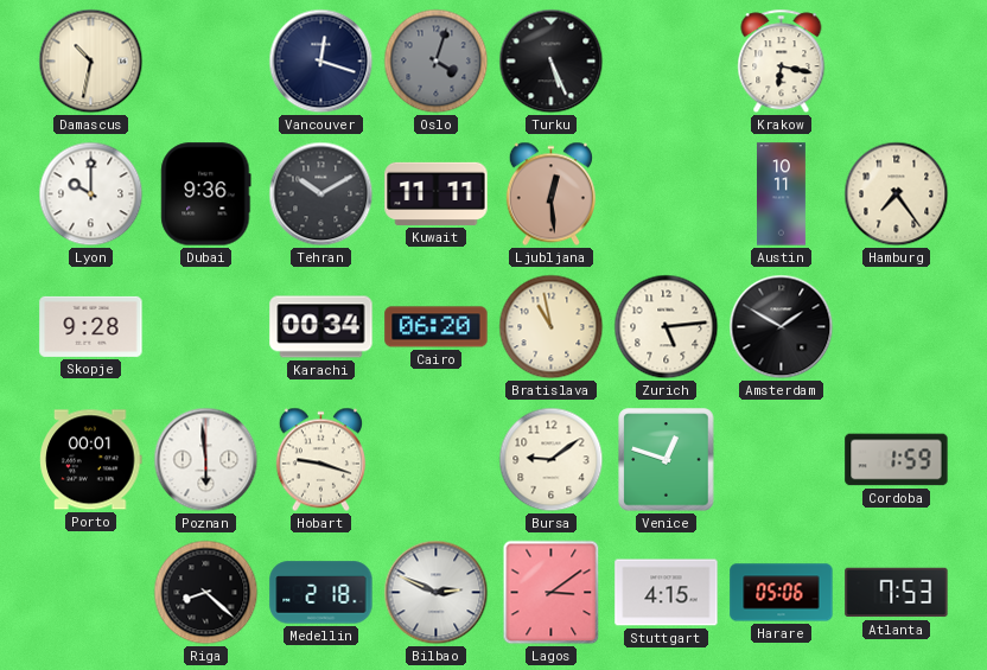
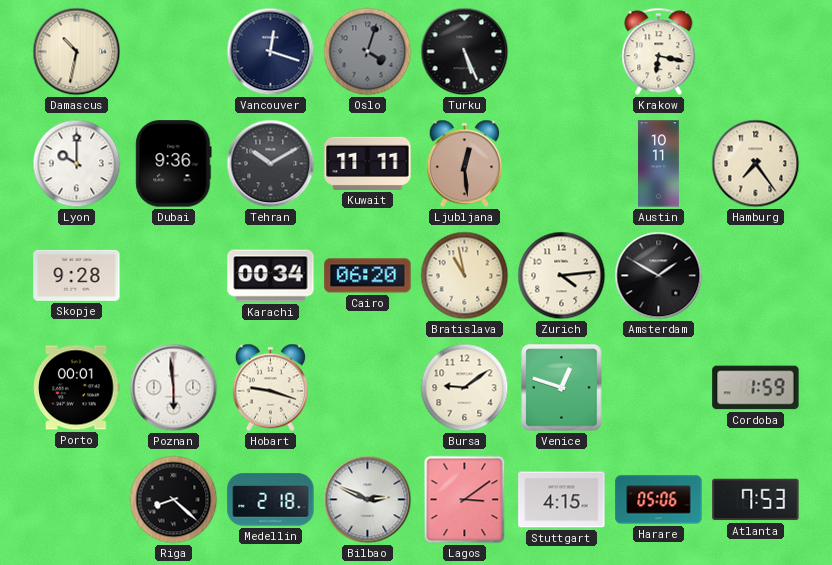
Zurich: 5:14 -> 4:14 (562, 276)
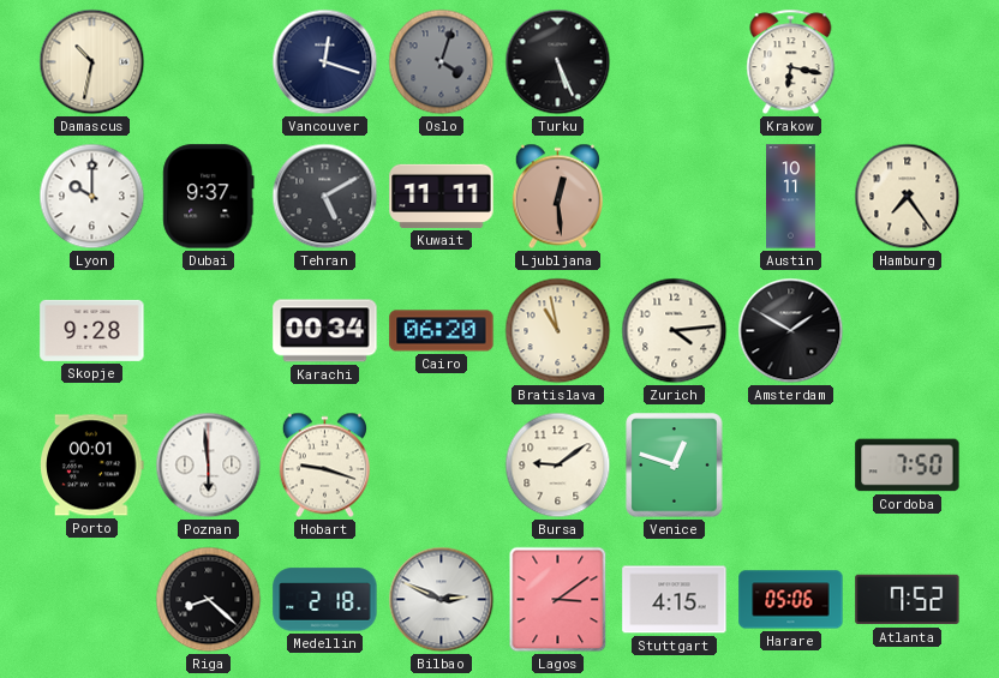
Dubai: 9:36 -> 9:37 (209, 197)
Tehran: 10:10 -> 5:10 (325, 197)
Cordoba: 1:59 -> 7:50 (908, 466)
Atlanta: 7:53 -> 7:52 (908, 600)
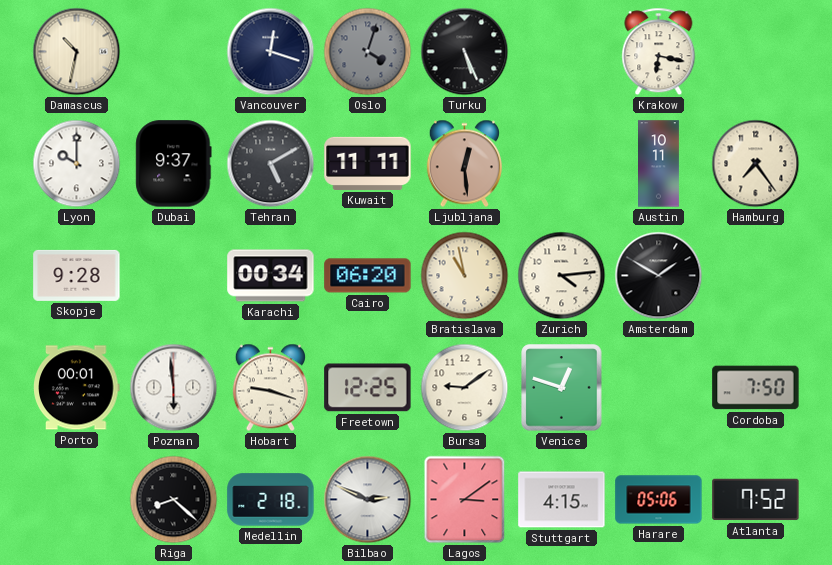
Freetown: none -> 12:25 (368, 388)
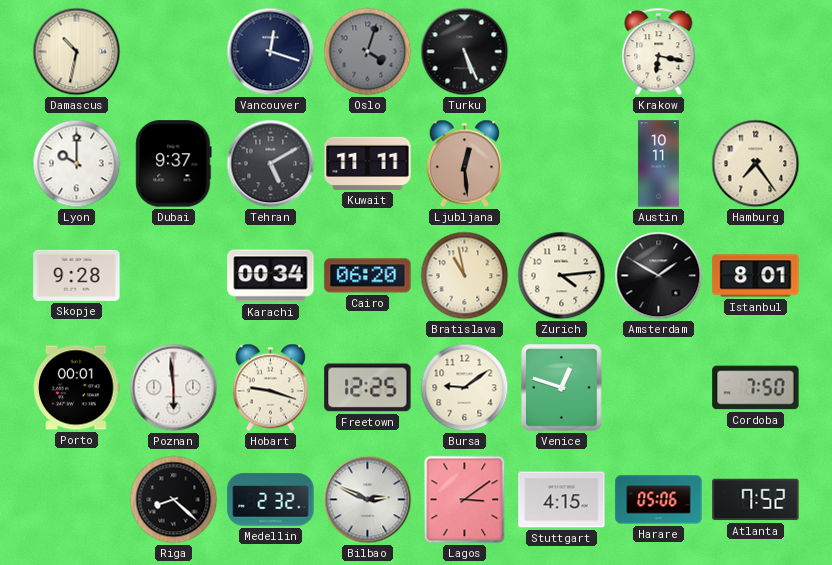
Istanbul: none -> 8:01 (756, 276)
Medellin: 2:18 -> 2:32 (271, 500)
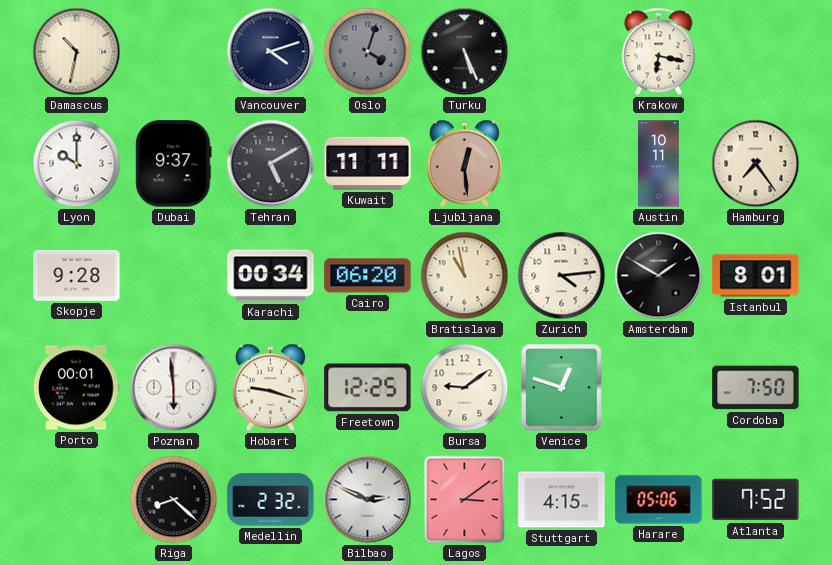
Vancouver: 12:18 -> 4:12 (271, 52)
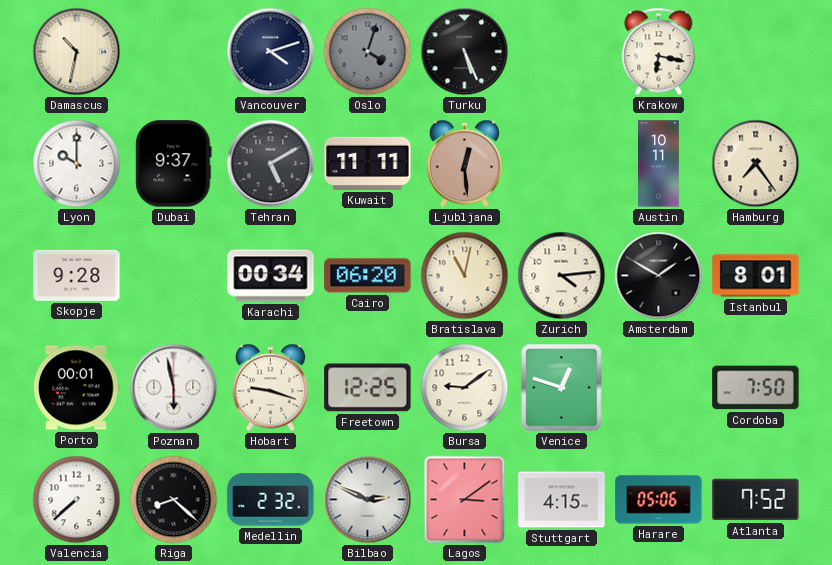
Bratislava: 10:58 -> 11:02 (465, 276)
Poznan: 5:59 -> 5:58 (174, 388)
Valencia: none -> 7:38 (77, 500)
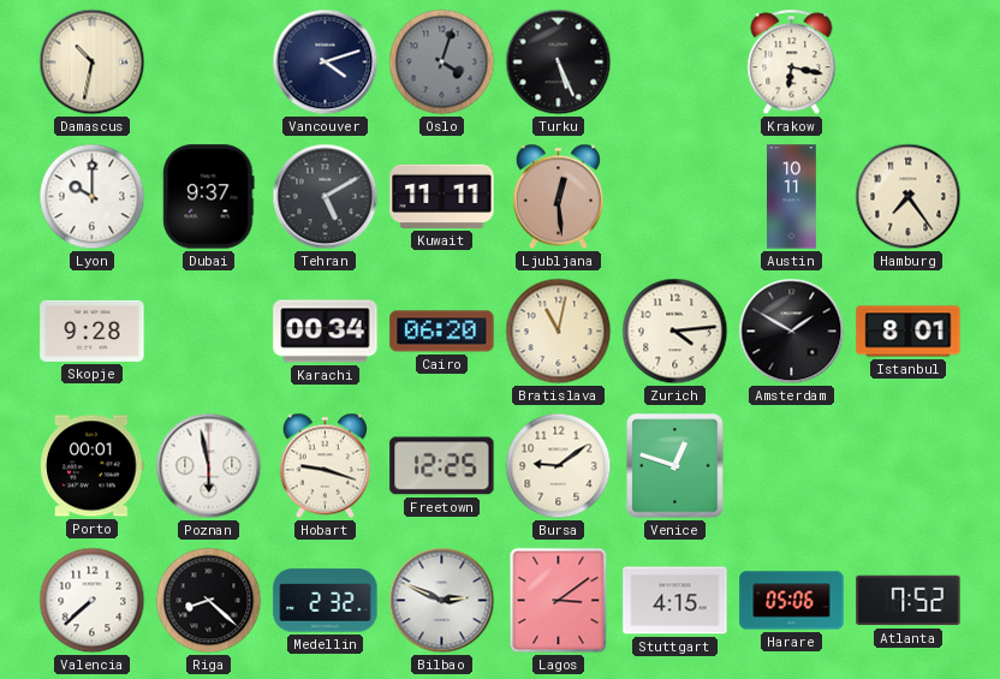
Cordoba: 7:50 -> none (756, 388)
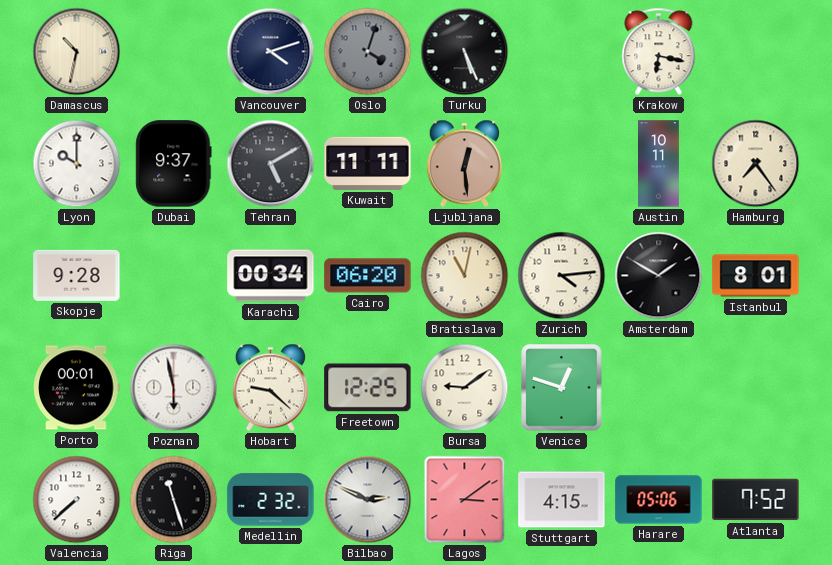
Hobart: 9:18 -> 9:22 (270, 388)
Riga: 8:22 -> 11:27 (174, 500)
